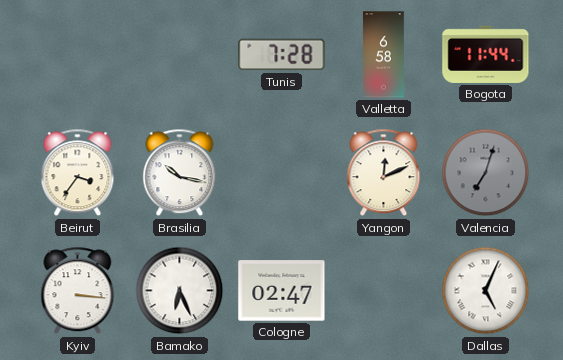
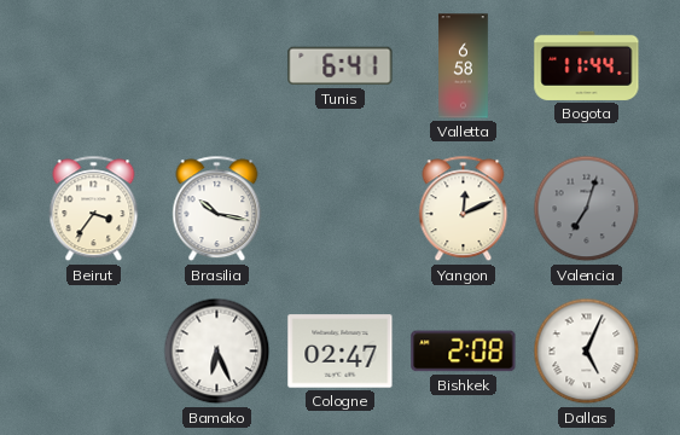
Tunis: 7:28 -> 6:41 (341, 66)
Kyiv: 3:16 -> none (78, 291)
Bishkek: none -> 2:08 (464, 352)
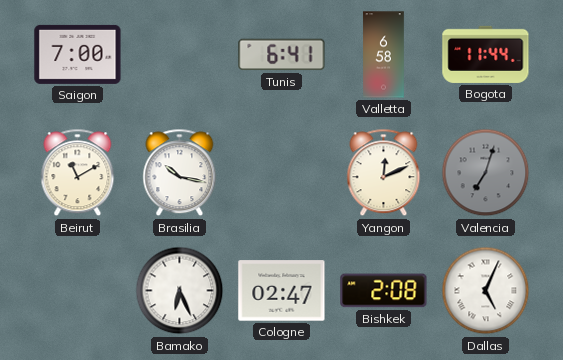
Saigon: none -> 7:00 (78, 54)
Beirut: 3:36 -> 11:10 (78, 173)
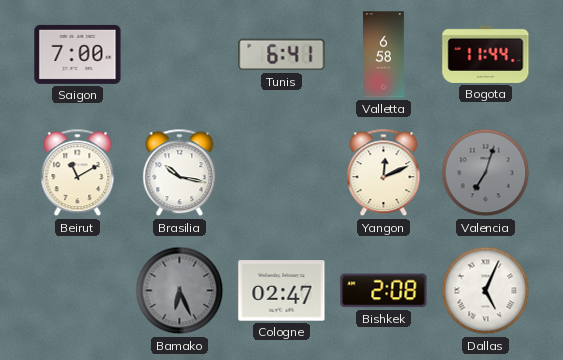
Bamako dial: white -> grey (180, 291)
